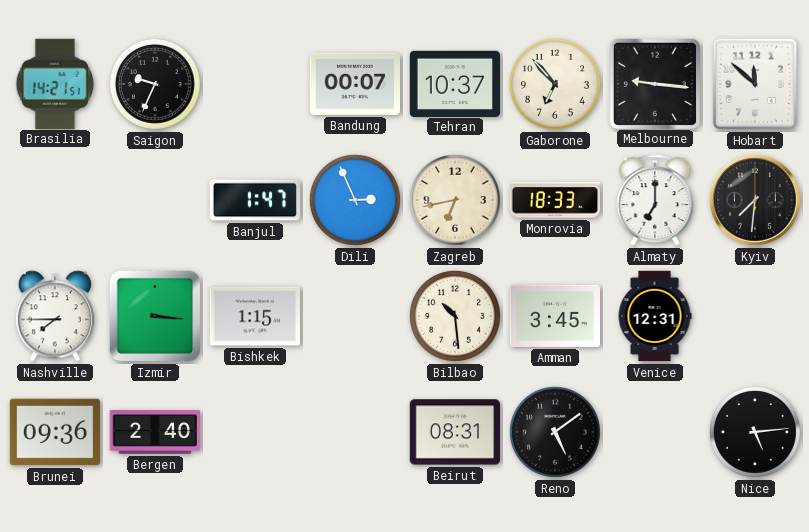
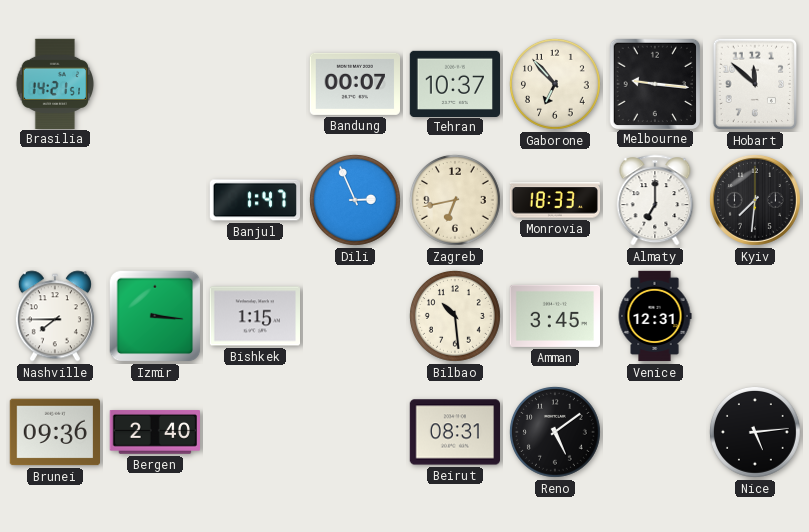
Saigon: 9:34 -> none (155, 84)
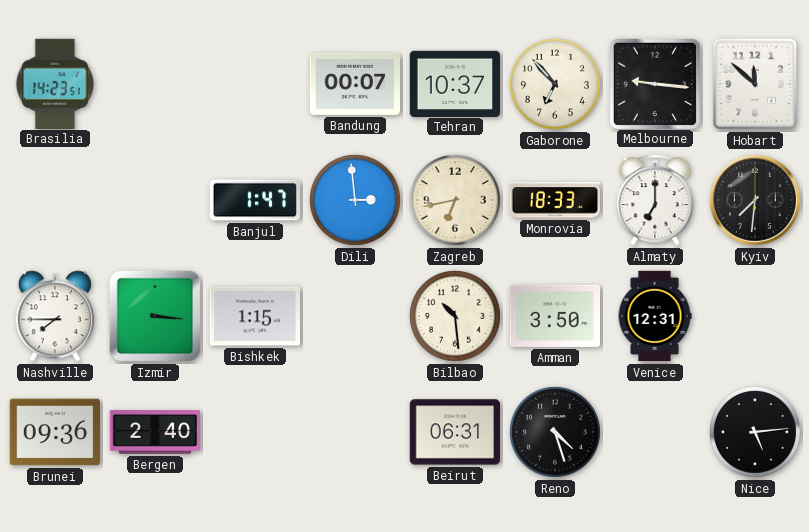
Brasilia: 14:21 -> 14:23 (55, 83)
Dili: 2:56 -> 2:59 (355, 200)
Amman: 3:45 -> 3:50 (554, 316)
Beirut: 08:31 -> 06:31 (454, 432)
Reno: 5:09 -> 4:27 (555, 432)
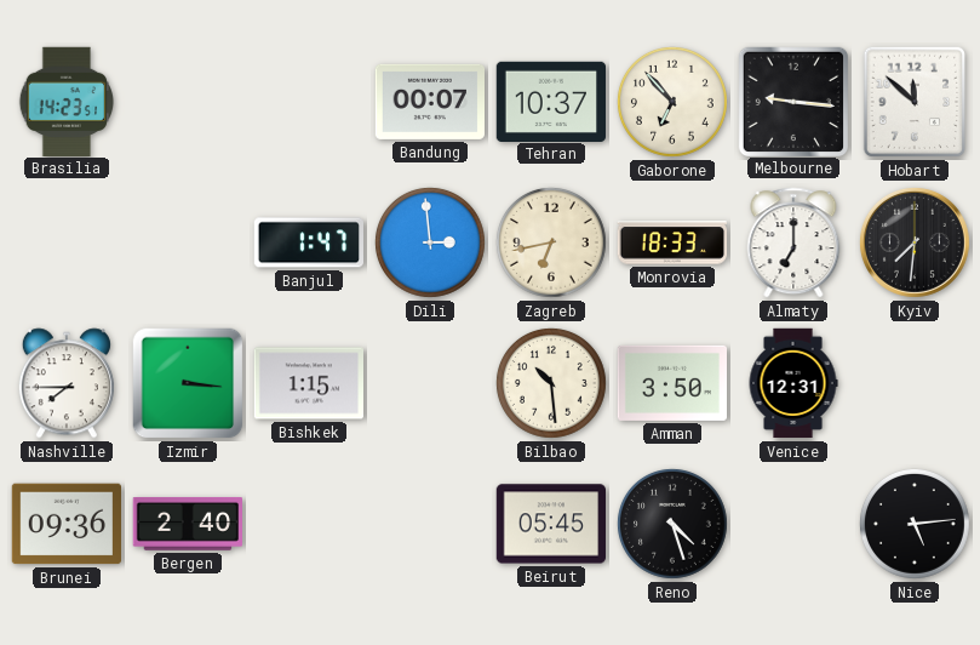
Beirut: 06:31 -> 05:45 (550, 524)
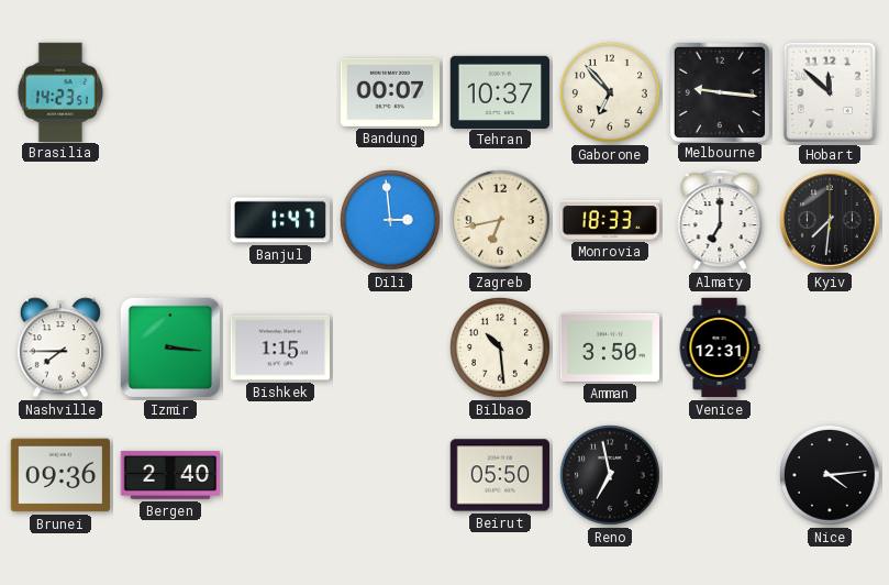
Beirut: 05:45 -> 05:50 (499, 475)
Reno: 4:27 -> 6:58 (610, 475)
Nice: 5:14 -> 4:14 (830, 475)
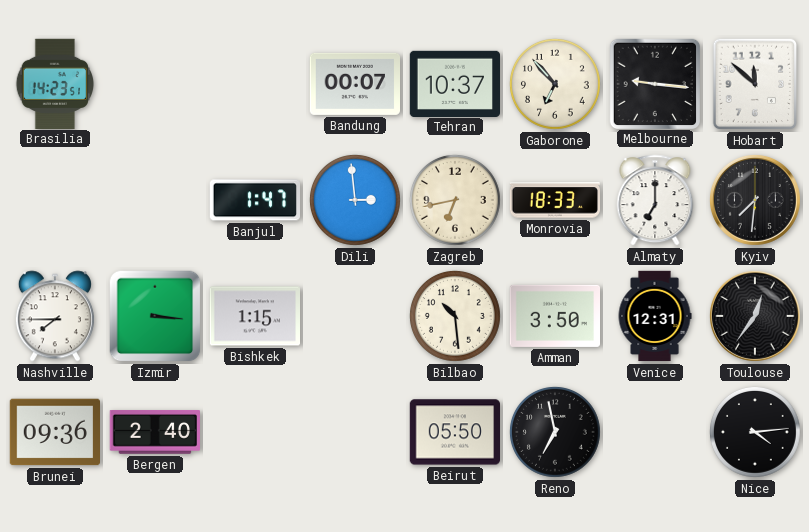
Toulouse: none -> 12:36 (755, 316)
